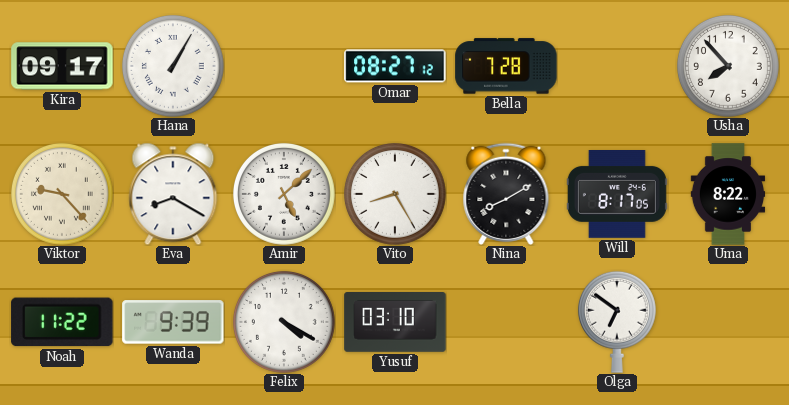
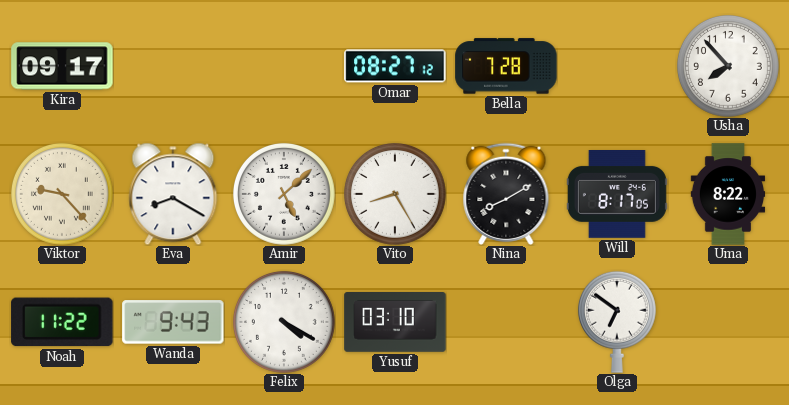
Hana: 1:05 -> none (173, 66)
Wanda: 9:39 -> 9:43 (173, 322)
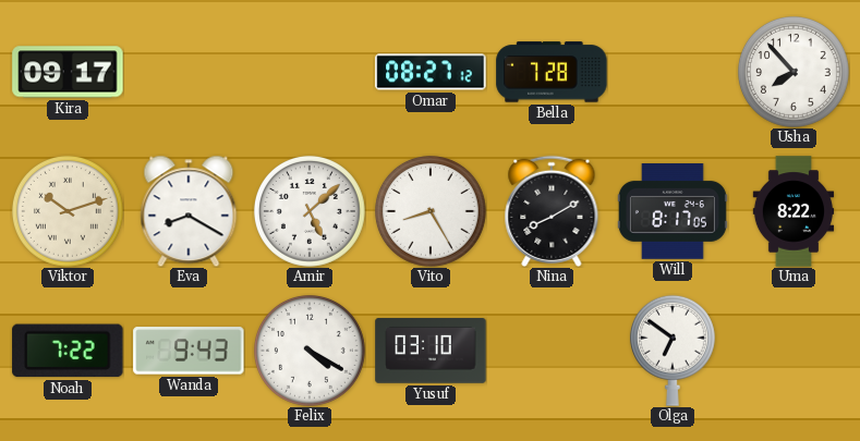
Viktor: 9:23 -> 10:12 (68, 211)
Noah: 11:22 -> 7:22 (68, 351)
